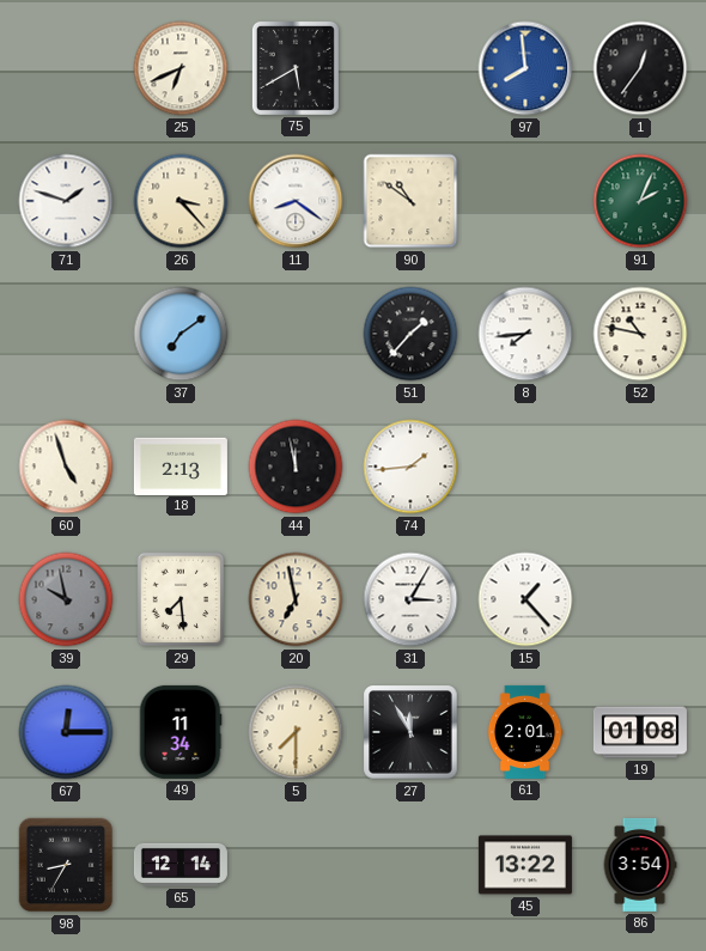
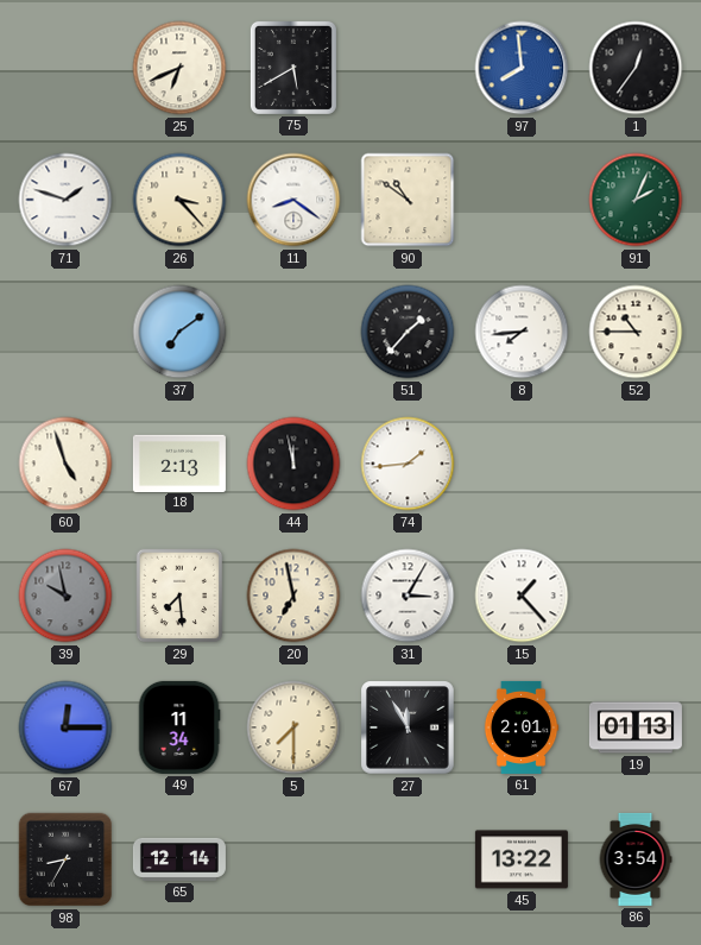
52: 10:47 -> 10:45 (636, 332)
19: 01:08 -> 01:13 (636, 727)
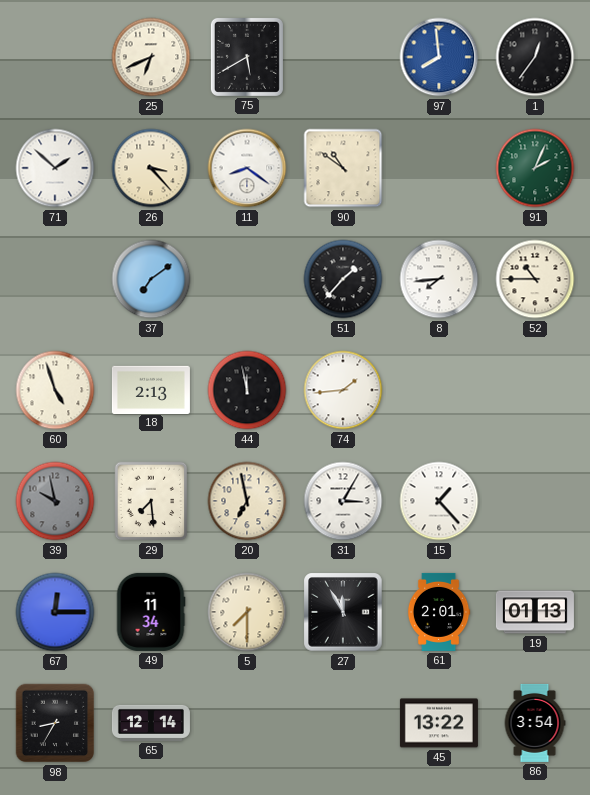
71: 1:48 -> 1:52 (55, 168)
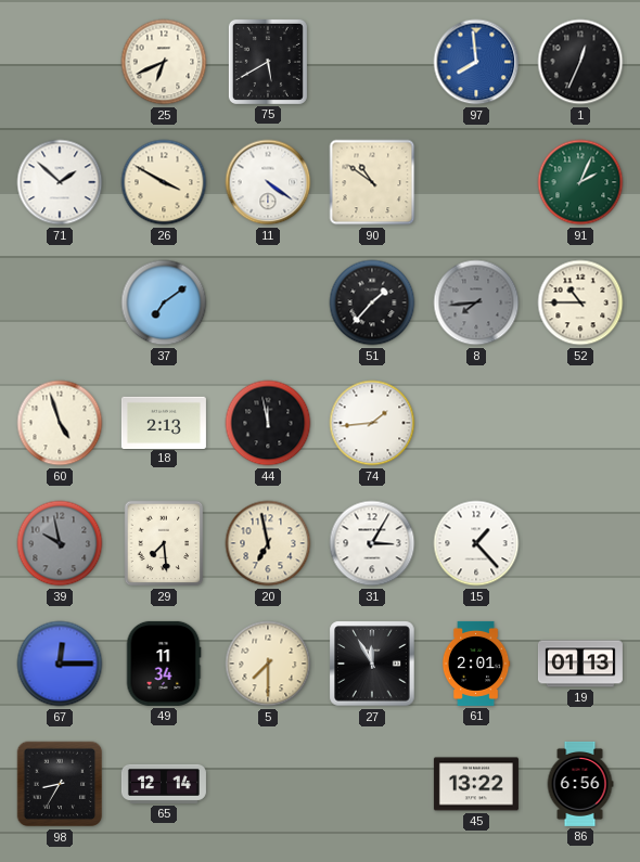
1: 12:36 -> 12:34 (580, 62)
26: 3:23 -> 3:50 (164, 182)
11: 8:21 -> 4:21 (268, 182)
8 dial: white -> grey (476, 303)
86: 3:54 -> 6:56 (580, 784)
